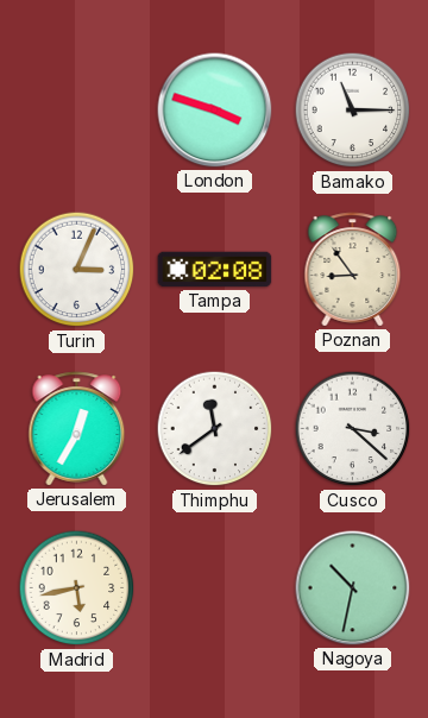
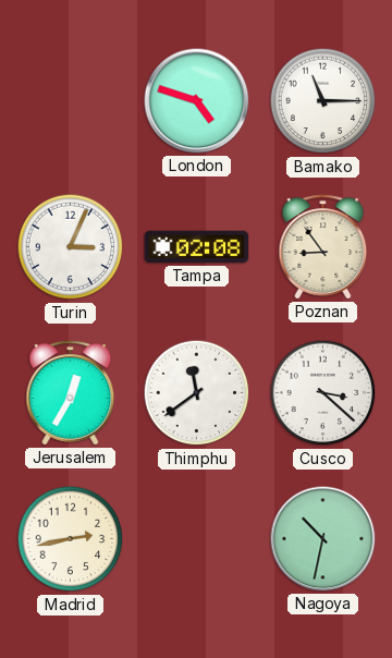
London: 3:48 -> 4:48 (197, 101)
Madrid: 5:43 -> 2:43 (71, 539)
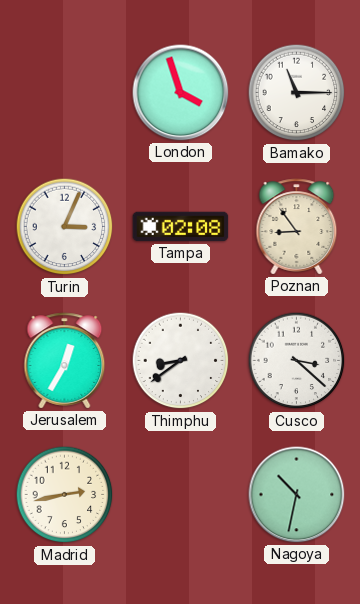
London: 4:48 -> 3:57 (181, 93)
Thimphu: 11:39 -> 8:39 (181, 361)
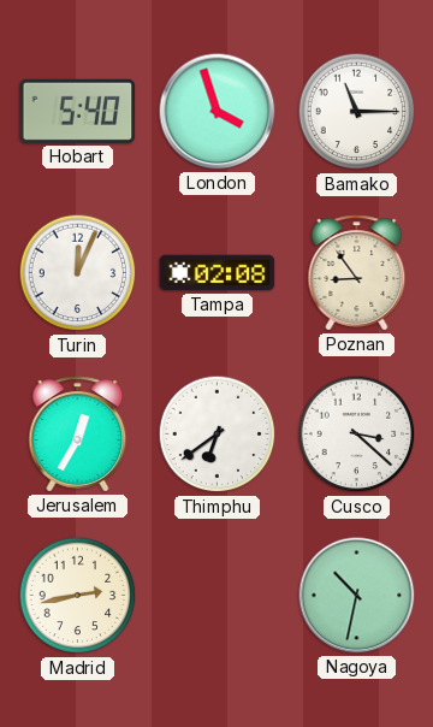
Hobart: none -> 5:40 (78, 111)
Turin: 3:04 -> 12:04 (78, 273)
Thimphu: 8:39 -> 6:39 (218, 435)
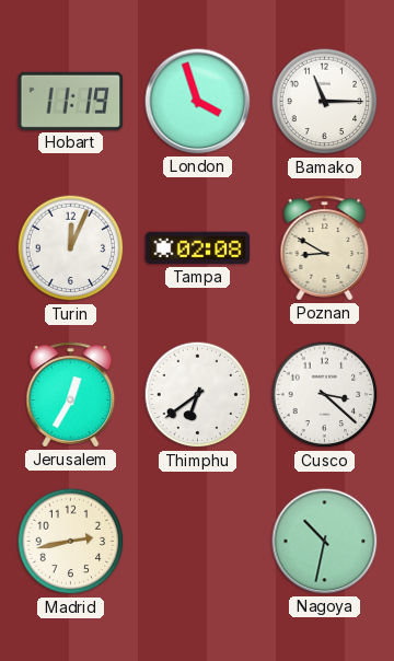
Hobart: 5:40 -> 11:19 (71, 101)
Poznan: 8:54 -> 8:50 (325, 248)
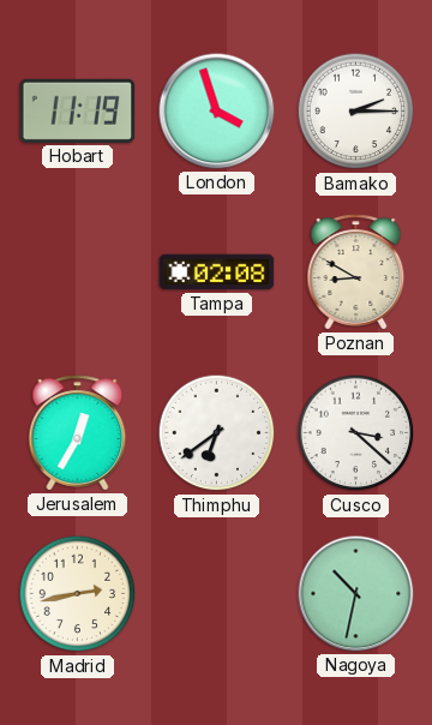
Bamako: 11:15 -> 2:15 (356, 112)
Turin: 12:04 -> none (71, 248)
